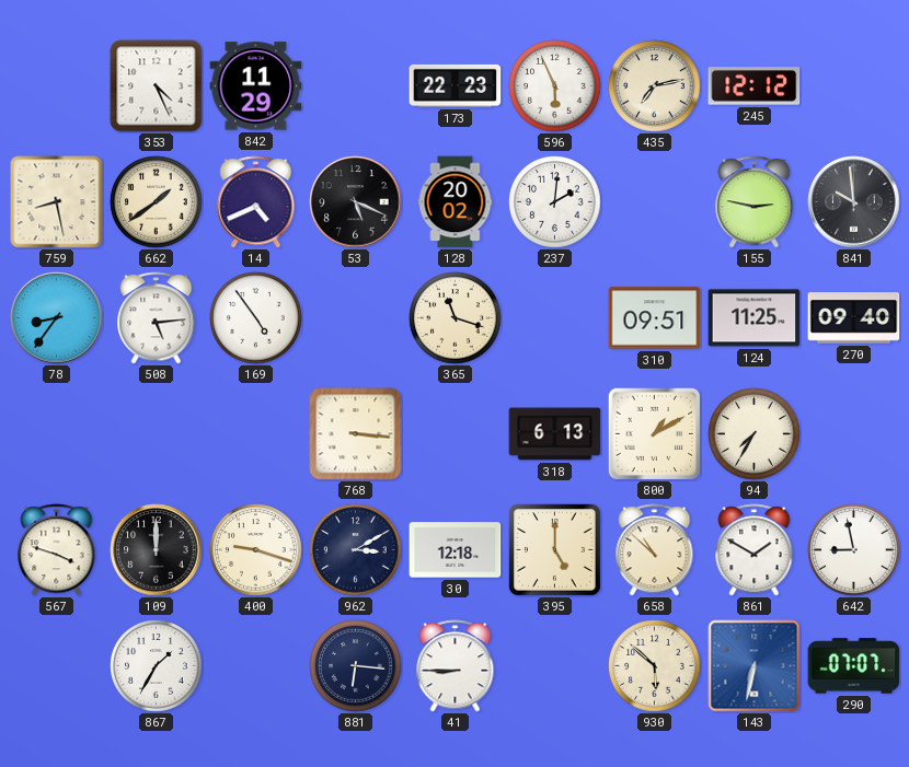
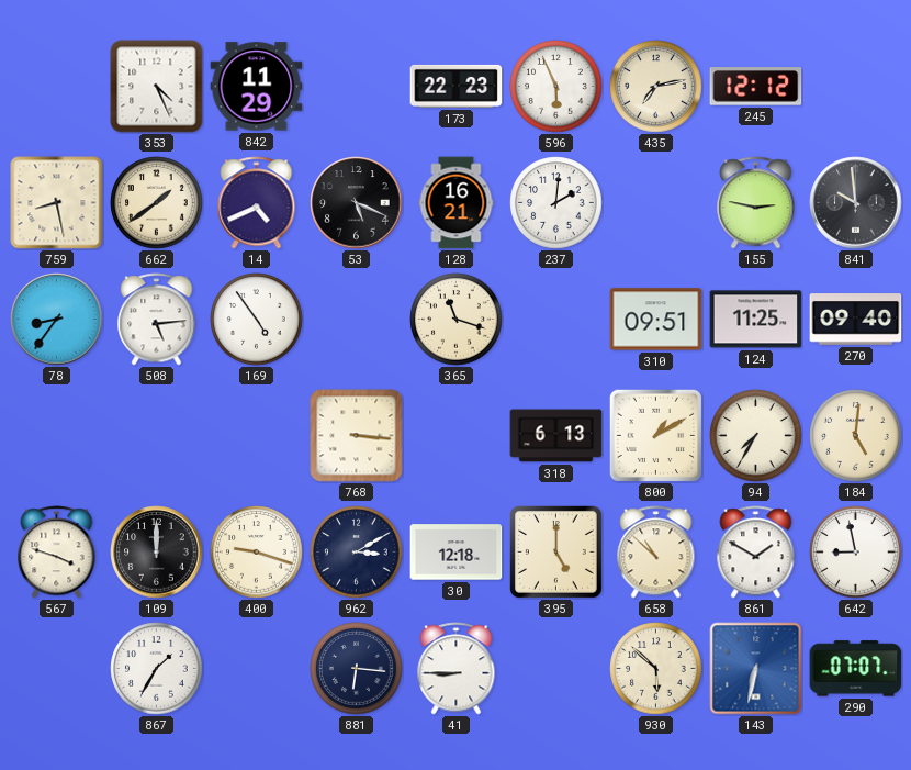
128: 20:02 -> 16:21 (457, 203)
184: none -> 5:01 (856, 436)
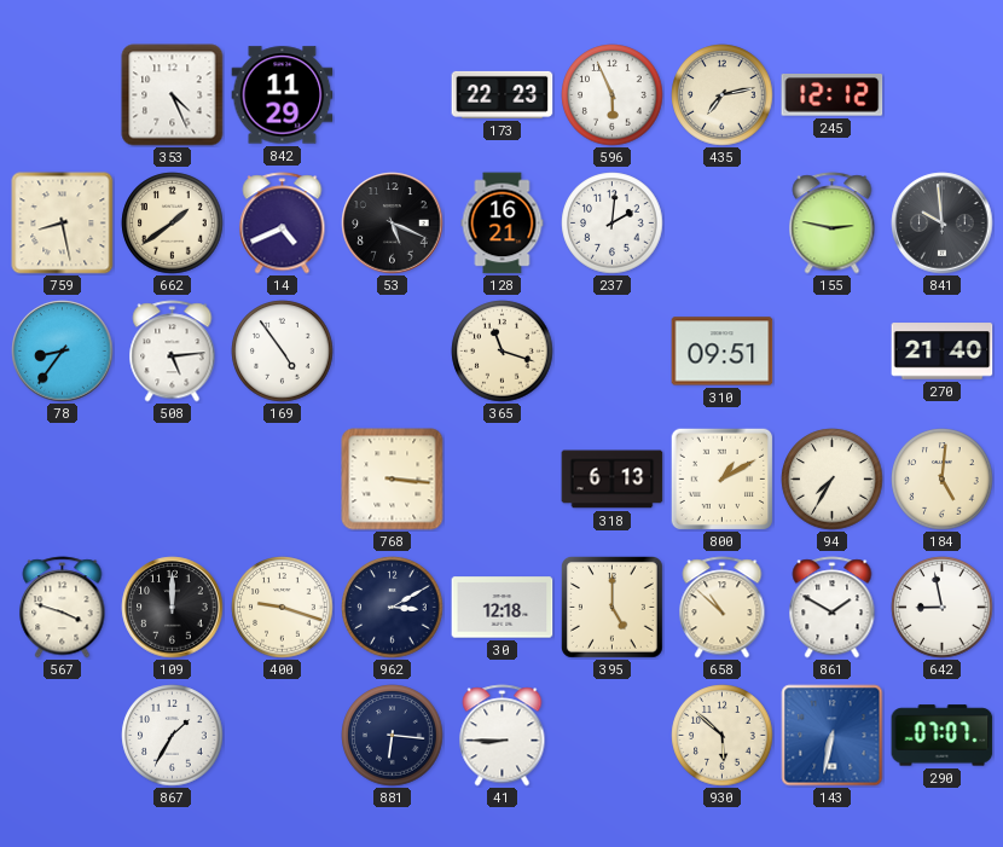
124: 11:25 -> none (756, 320)
270: 09:40 -> 21:40 (943, 352)
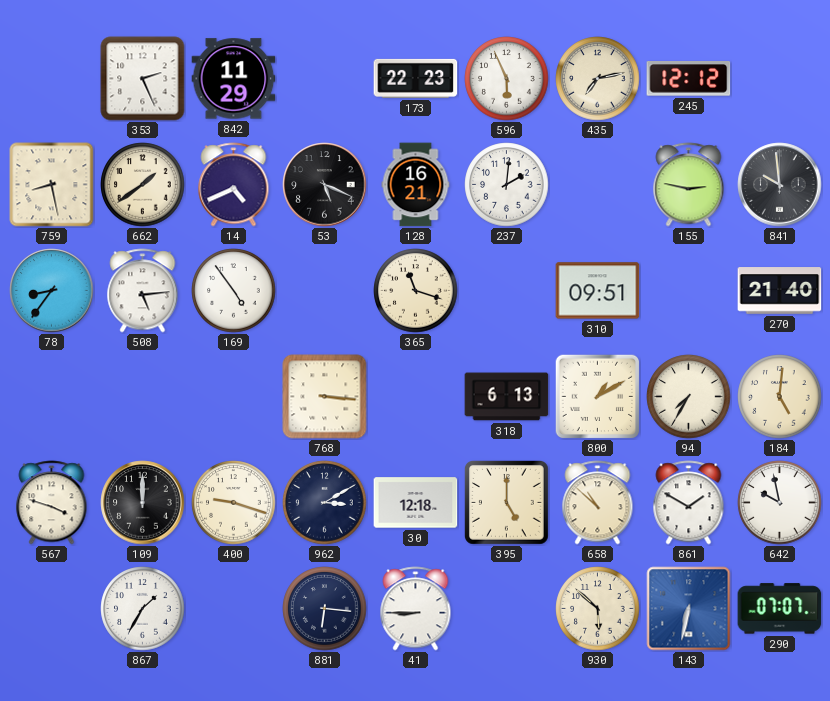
353: 4:26 -> 2:26 (143, 79)
642: 8:58 -> 9:58 (780, 503)
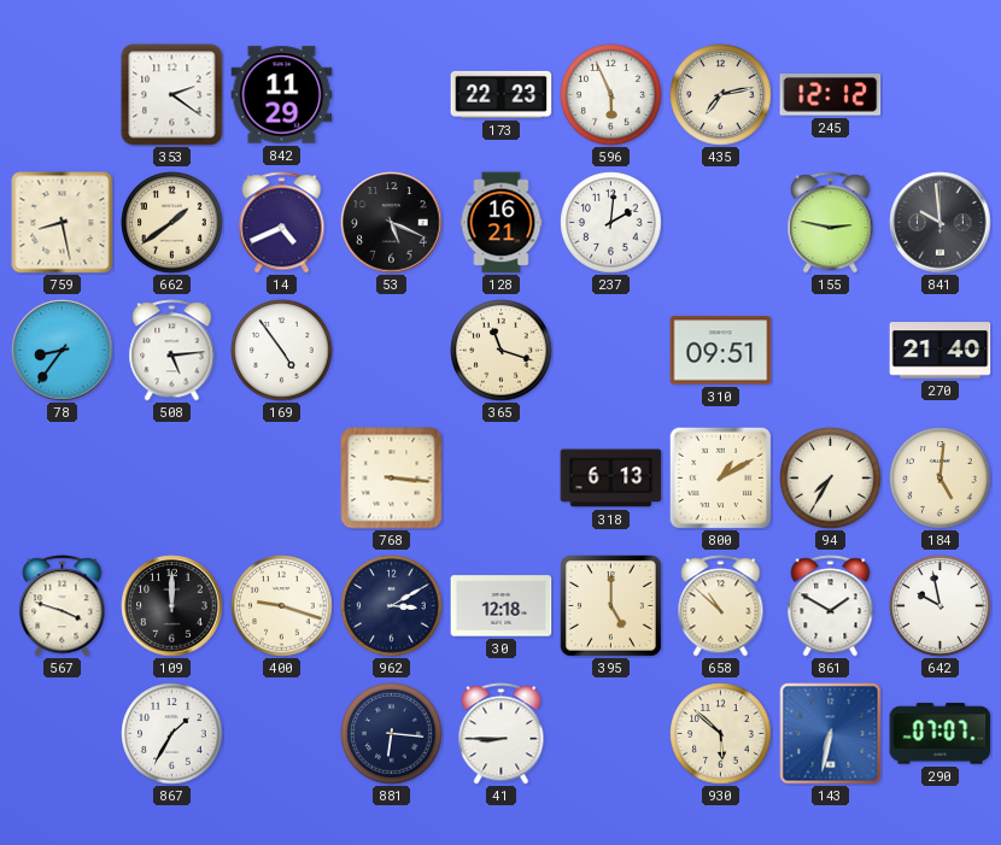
353: 2:26 -> 2:21 (172, 95)
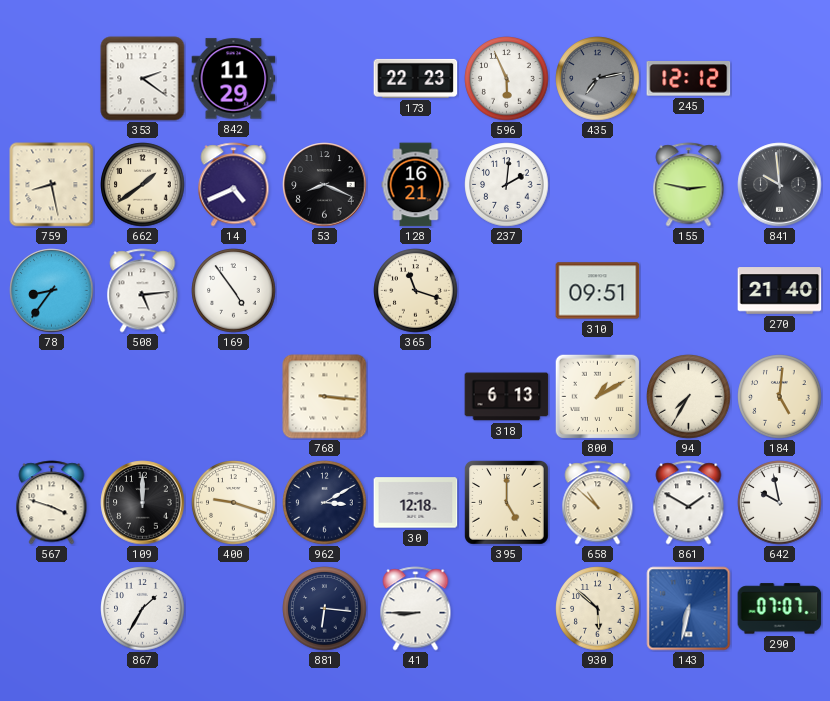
435 dial: cream -> grey (598, 79)
53: 5:19 -> 8:19 (325, 185)
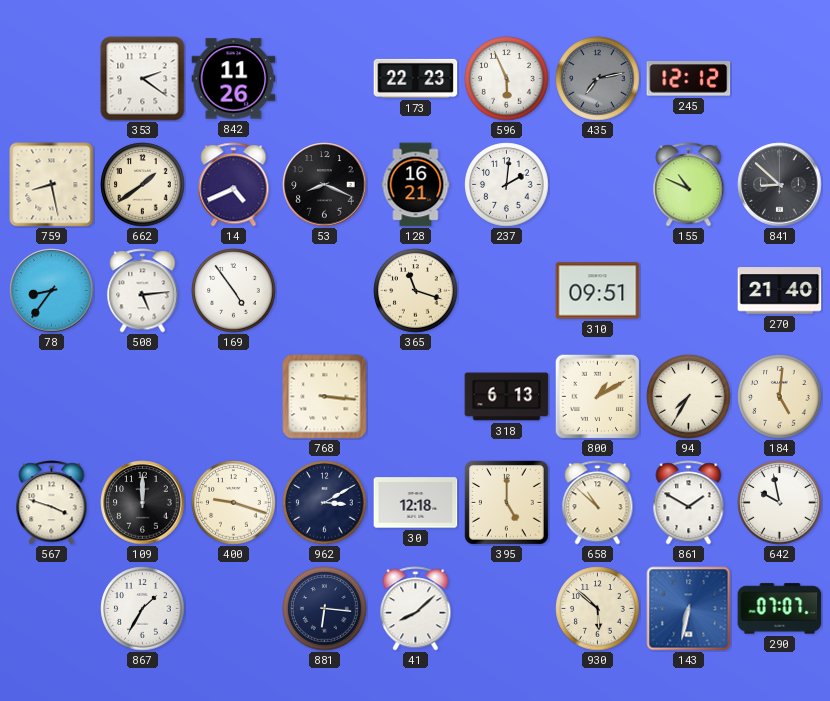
842: 11:29 -> 11:26 (234, 79)
155: 2:47 -> 10:49 (689, 185)
841: 9:59 -> 8:52 (780, 185)
41: 8:45 -> 8:08 (416, 609)
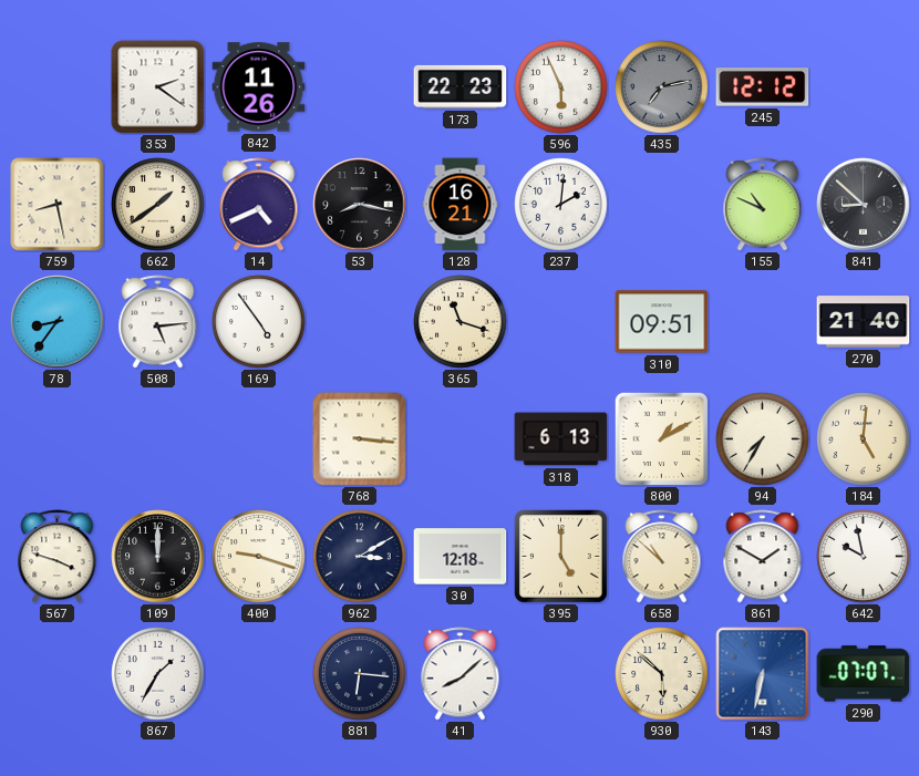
53: 8:19 -> 8:17 (360, 205)
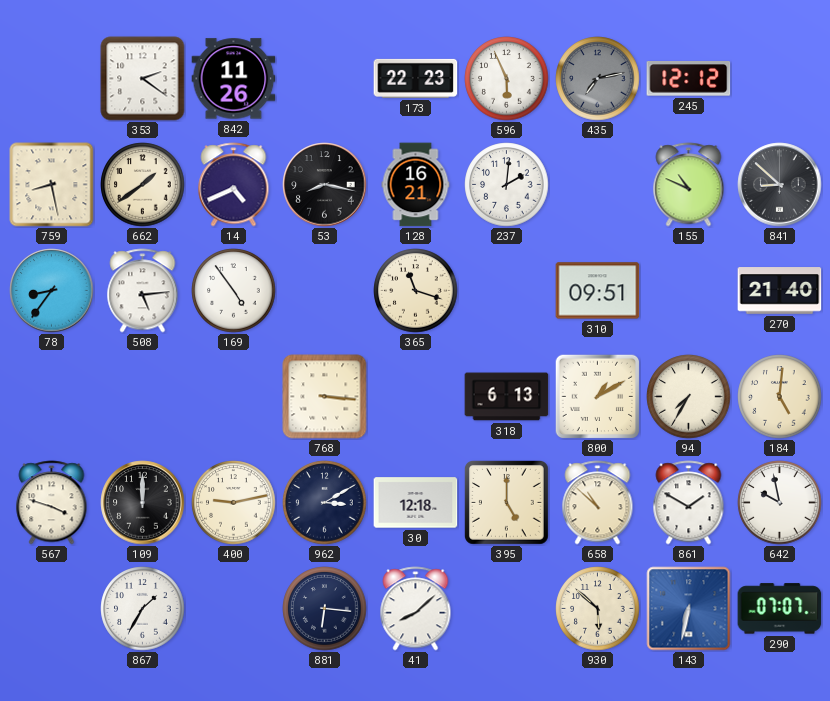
400: 9:18 -> 9:13 (234, 503)
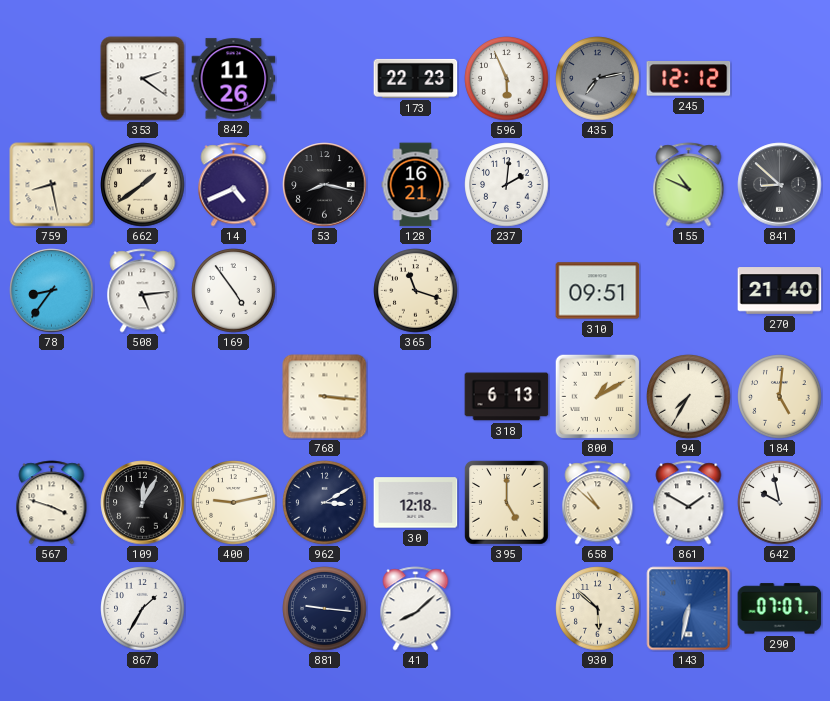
109: 12:00 -> 12:05 (143, 503)
881: 6:16 -> 9:16 (325, 609)
